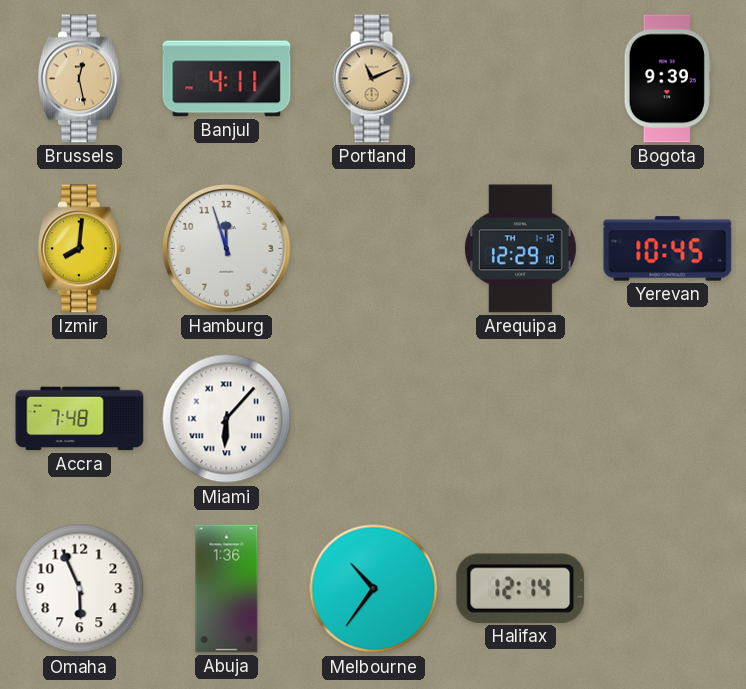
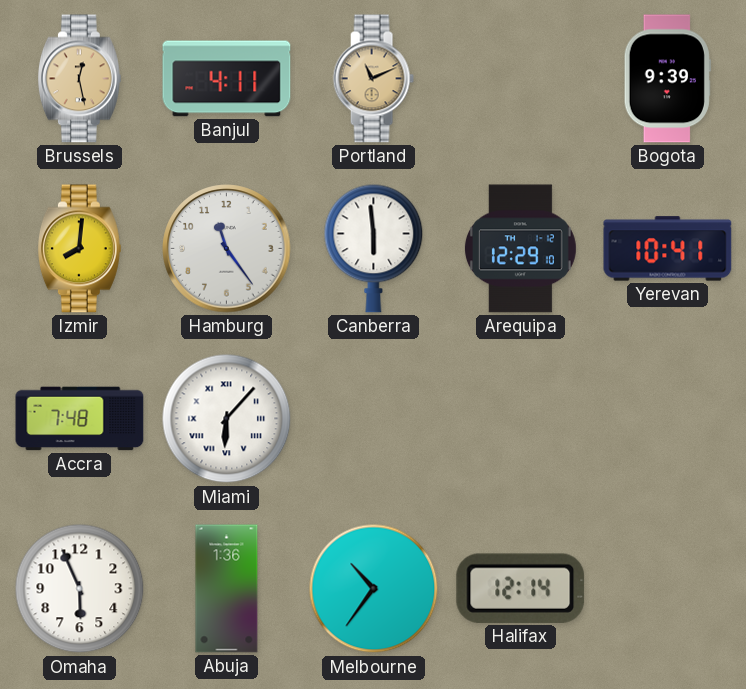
Hamburg: 11:57 -> 11:24 (227, 249)
Canberra: none -> 5:59 (374, 248)
Yerevan: 10:45 -> 10:41 (668, 249)
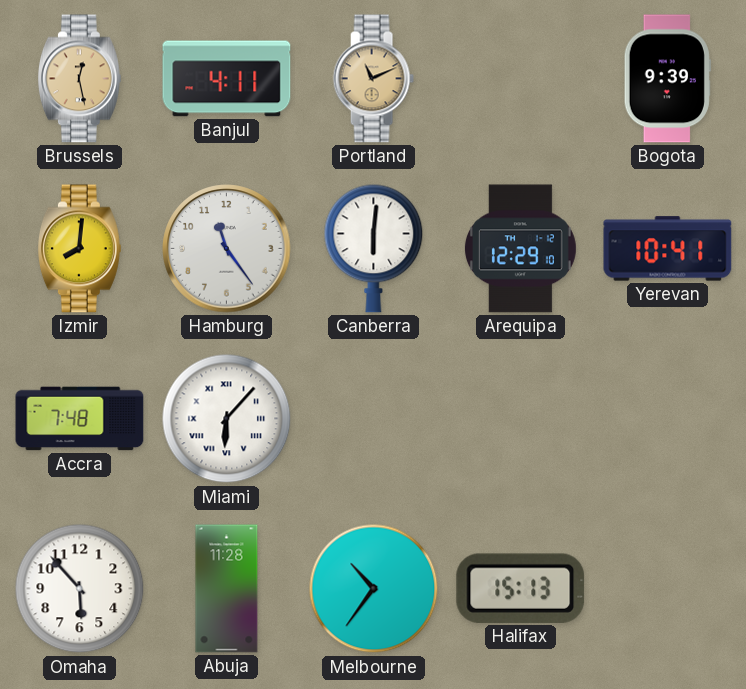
Canberra: 5:59 -> 6:01 (374, 248)
Omaha: 5:56 -> 5:53 (80, 589)
Abuja: 1:36 -> 11:28 (227, 589)
Halifax: 12:14 -> 15:13 (521, 588)
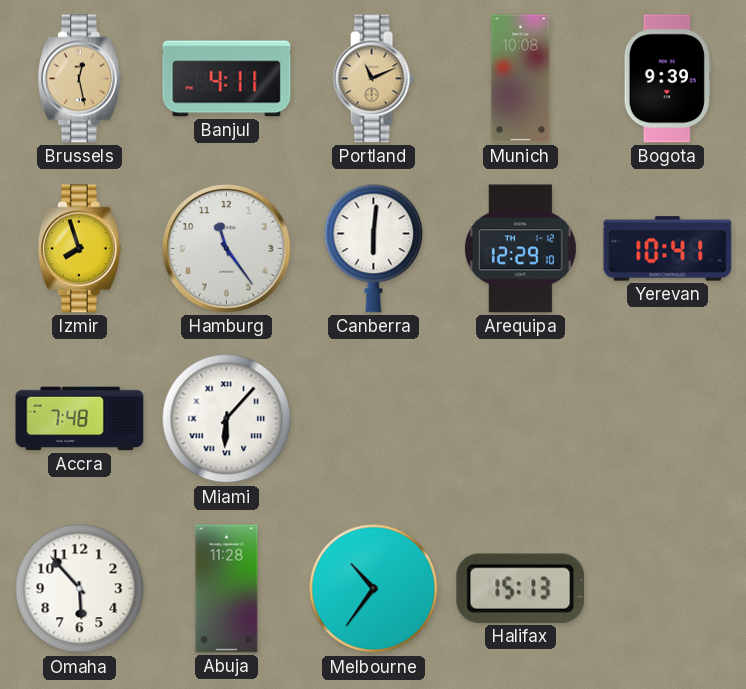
Munich: none -> 10:08 (521, 79)
Izmir: 8:01 -> 7:57 (79, 249)
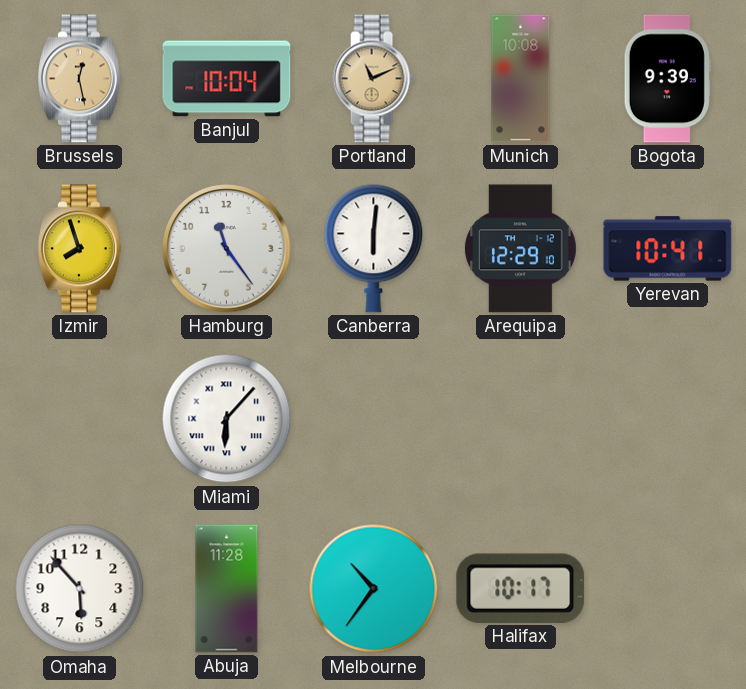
Banjul: 4:11 -> 10:04 (227, 79)
Accra: 7:48 -> none (80, 419)
Halifax: 15:13 -> 10:17 (521, 588)
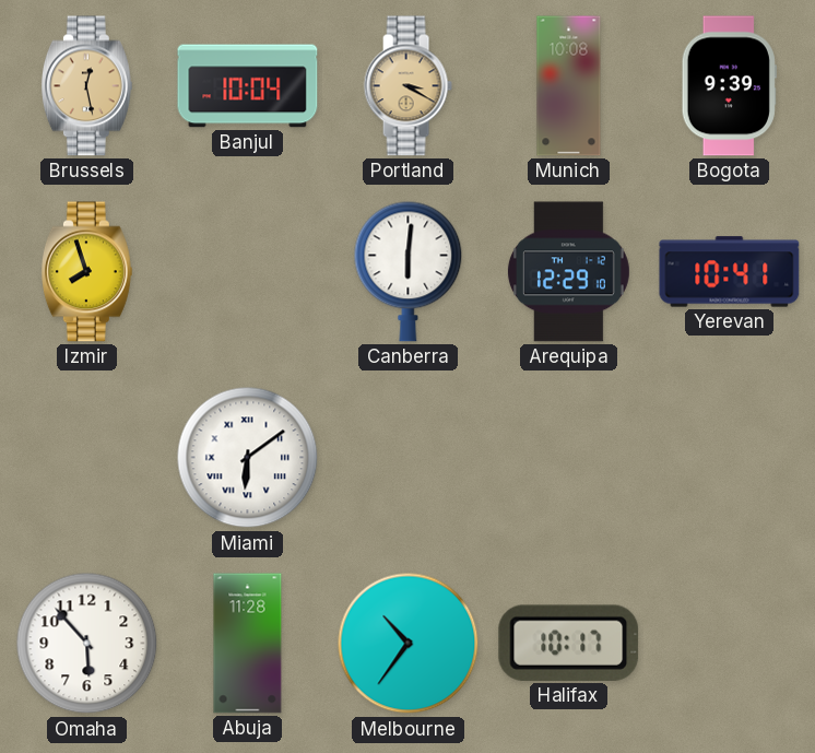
Portland: 11:11 -> 3:20 (407, 86)
Hamburg: 11:24 -> none (227, 249)
Miami: 6:07 -> 6:09 (248, 458)
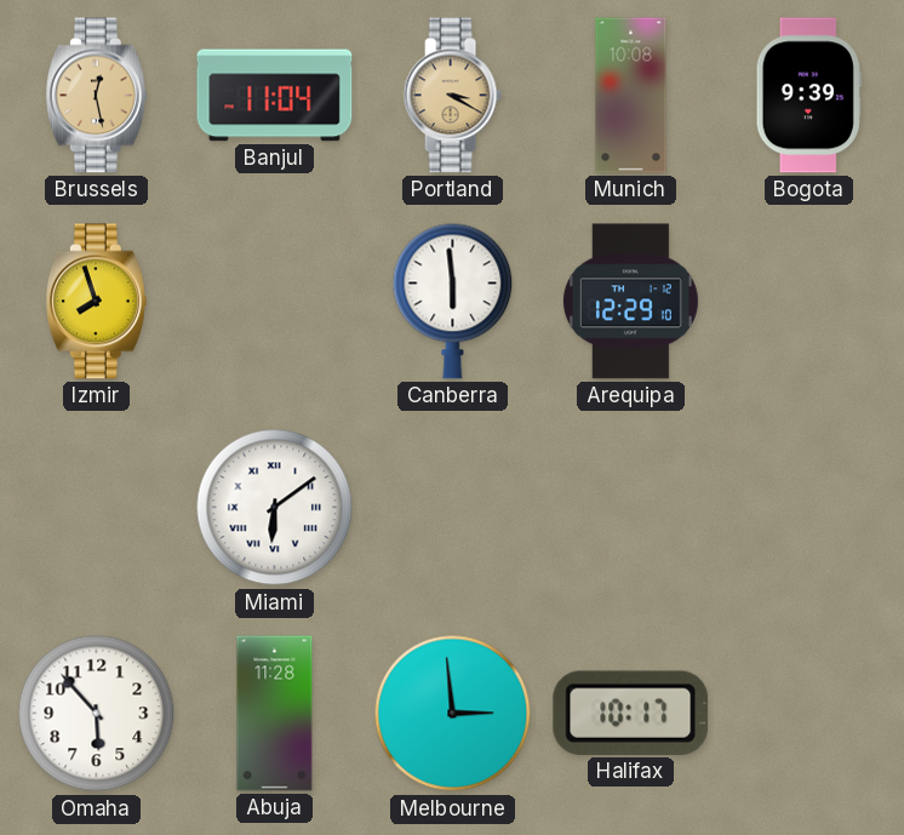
Banjul: 10:04 -> 11:04 (275, 96)
Canberra: 6:01 -> 5:59 (453, 301)
Yerevan: 10:41 -> none (730, 272)
Melbourne: 10:36 -> 2:59 (453, 714)
